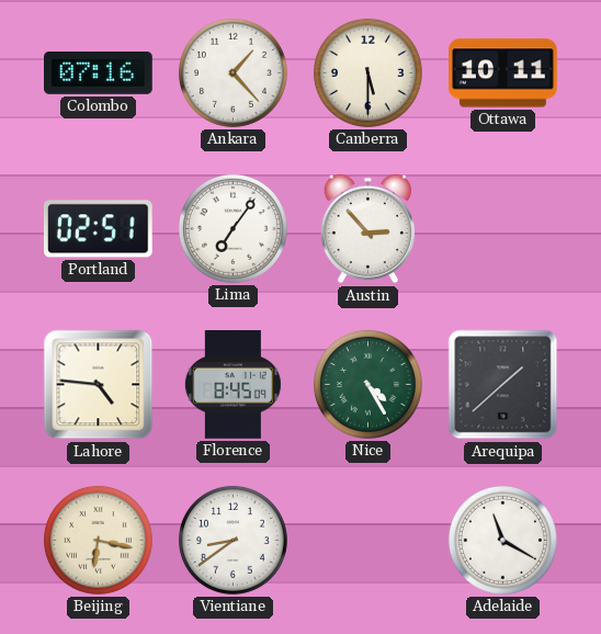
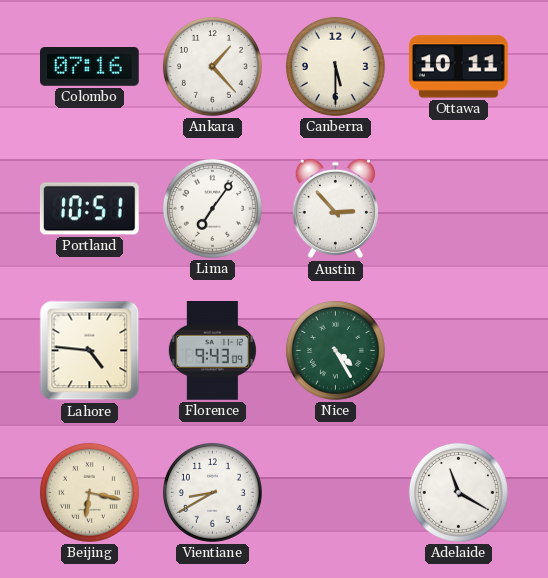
Portland: 02:51 -> 10:51 (89, 209)
Florence: 8:45 -> 9:43 (212, 351)
Arequipa: 1:38 -> none (503, 385)
Vientiane: 8:39 -> 8:40 (212, 492)
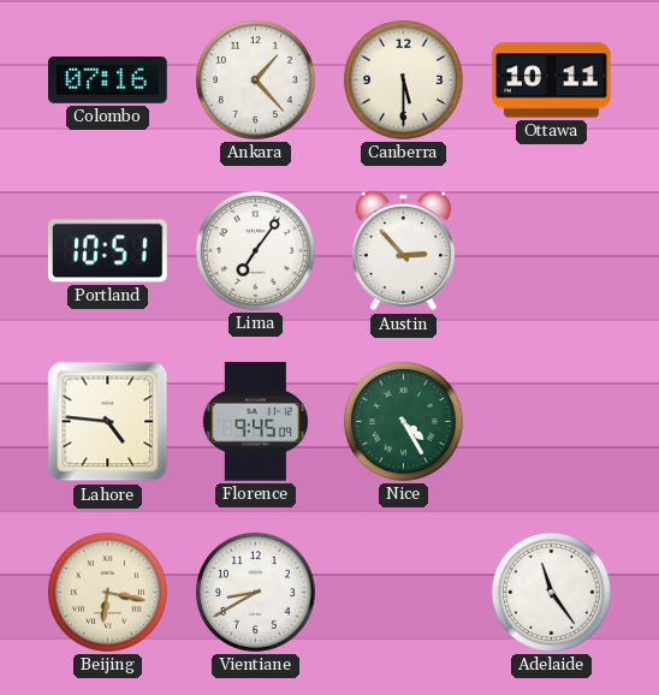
Florence: 9:43 -> 9:45 (255, 422)
Adelaide: 11:20 -> 11:24 (551, 592)
